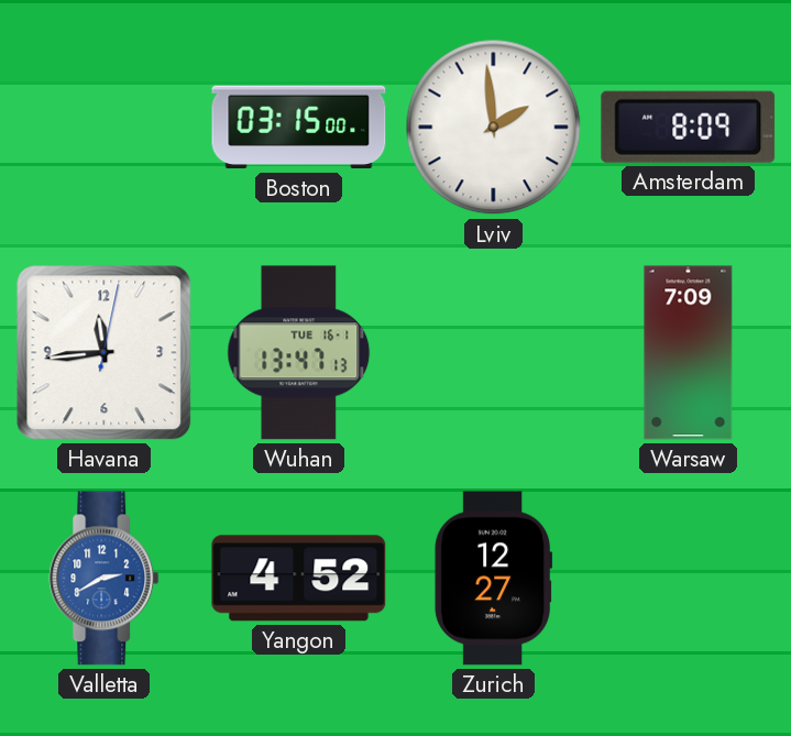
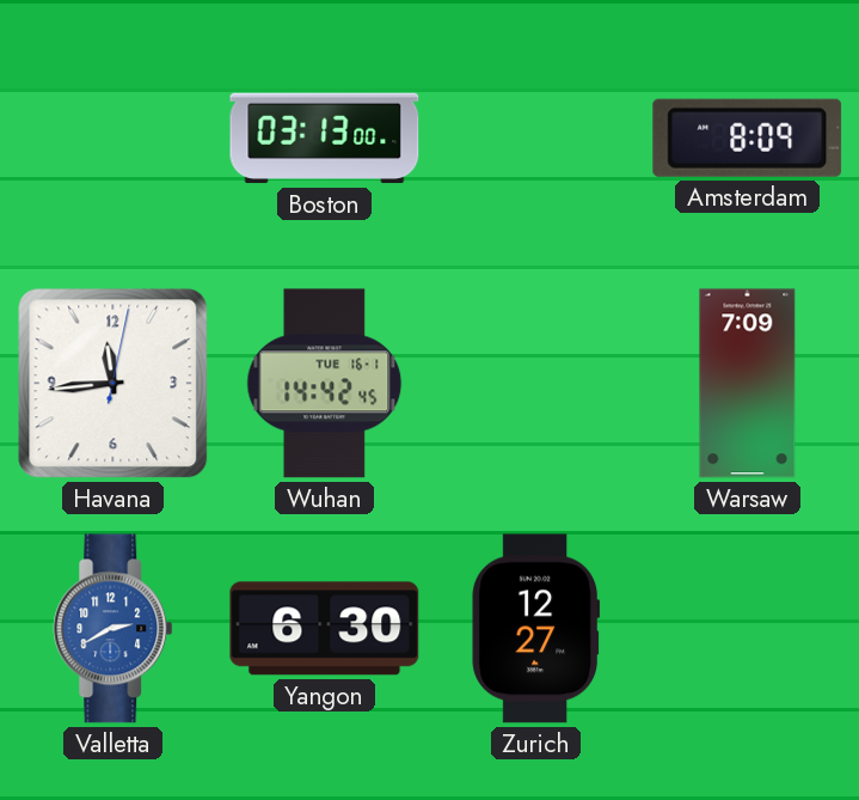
Boston: 03:15 -> 03:13 (325, 139)
Lviv: 1:59 -> none (494, 128)
Wuhan: 13:47 -> 14:42 (325, 384)
Yangon: 4:52 -> 6:30 (325, 629)
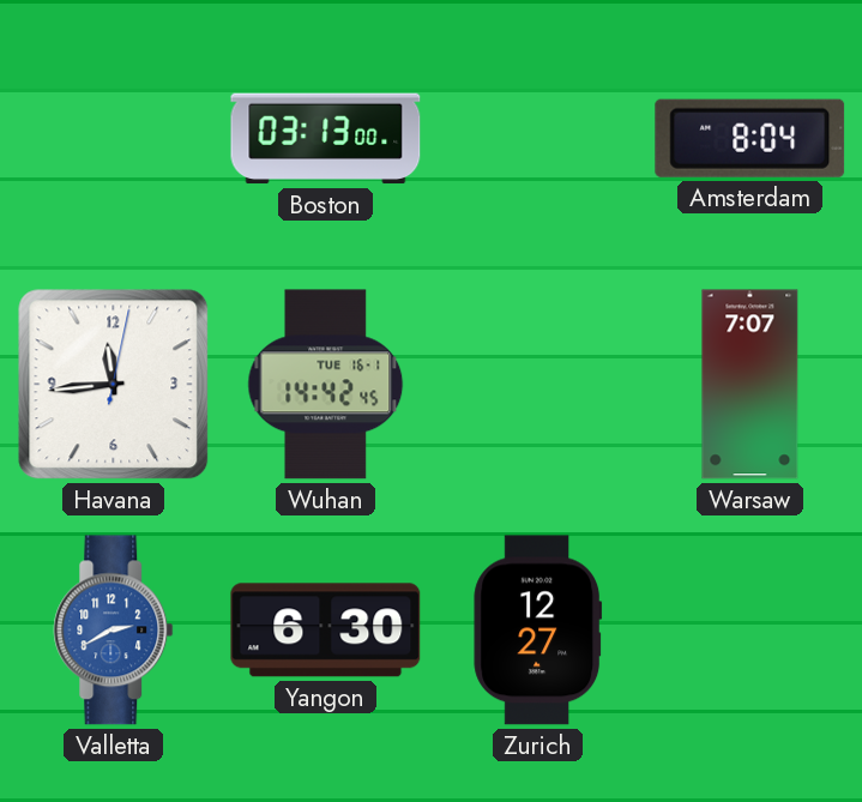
Amsterdam: 8:09 -> 8:04 (751, 138)
Warsaw: 7:09 -> 7:07 (751, 385)
